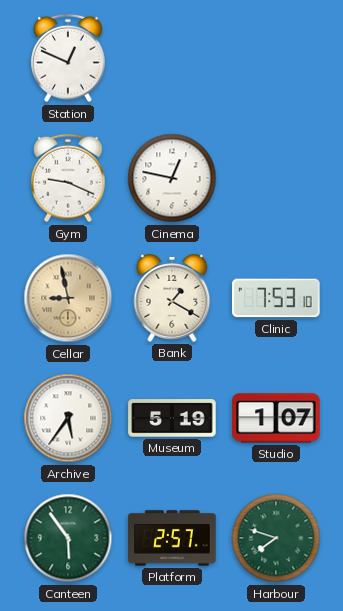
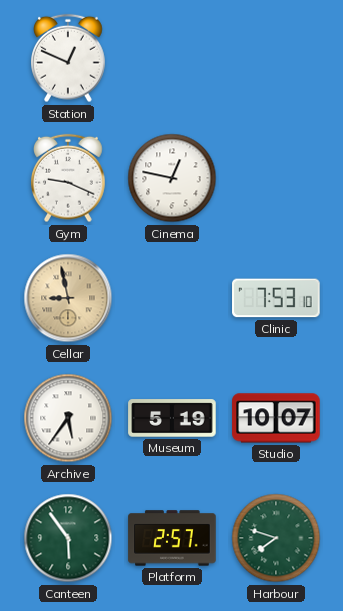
Bank: 1:20 -> none (172, 299)
Studio: 1:07 -> 10:07 (276, 418)
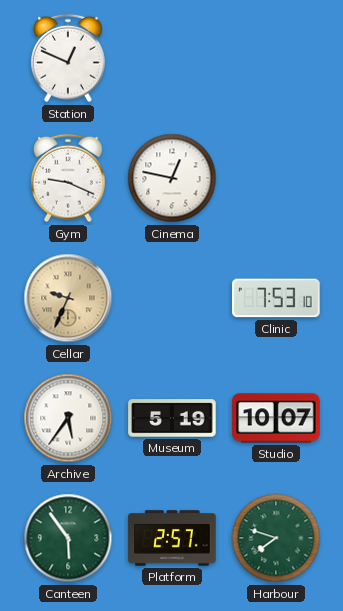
Cellar: 8:58 -> 9:34 (68, 298)
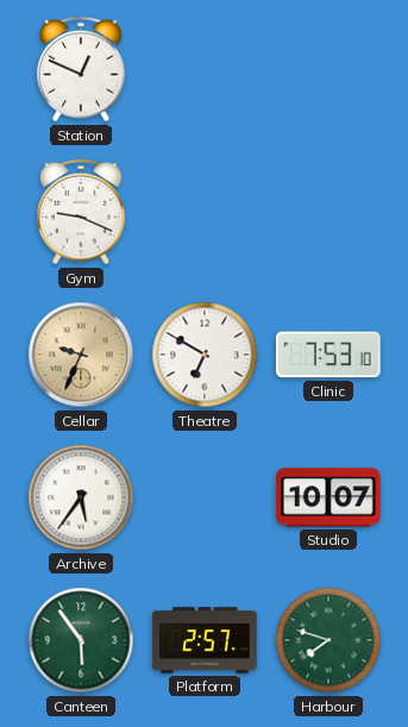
Cinema: 12:47 -> none (172, 178)
Theatre: none -> 6:50 (205, 355)
Museum: 5:19 -> none (172, 418)
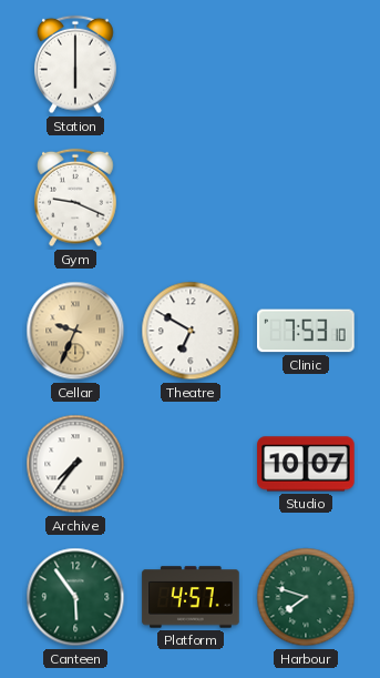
Station: 12:49 -> 6:00 (76, 64)
Archive: 5:36 -> 7:36 (75, 464)
Platform: 2:57 -> 4:57 (191, 597)
